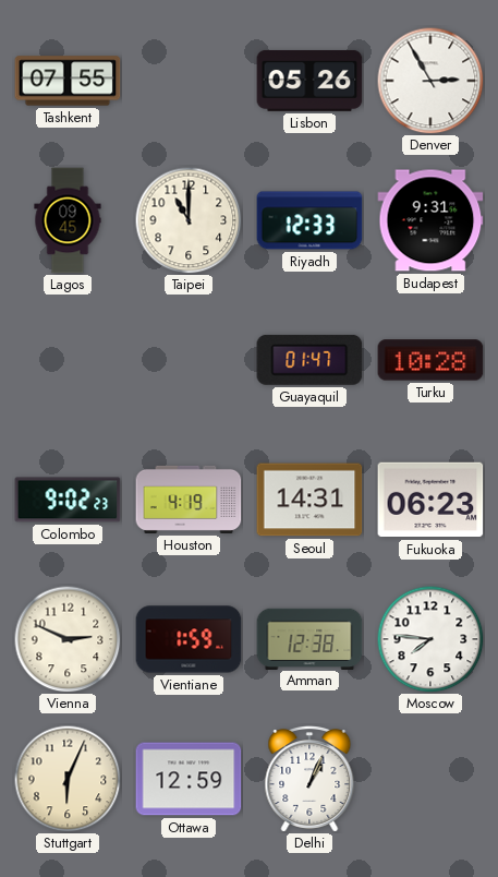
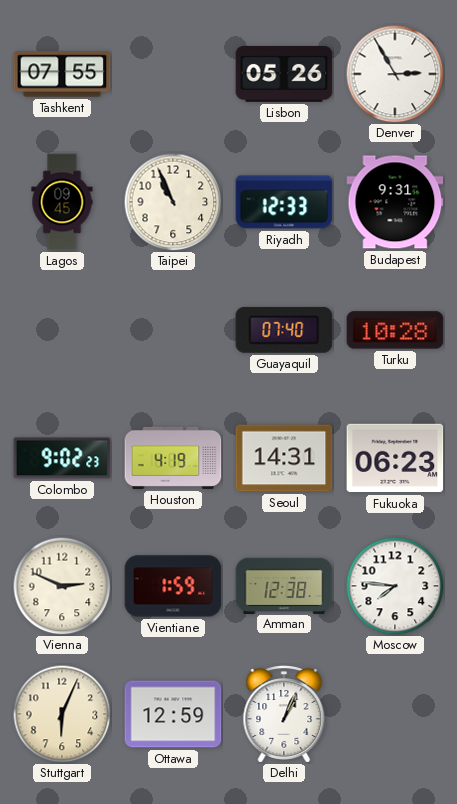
Taipei: 11:00 -> 10:56 (173, 202)
Guayaquil: 01:47 -> 07:40 (284, 330)
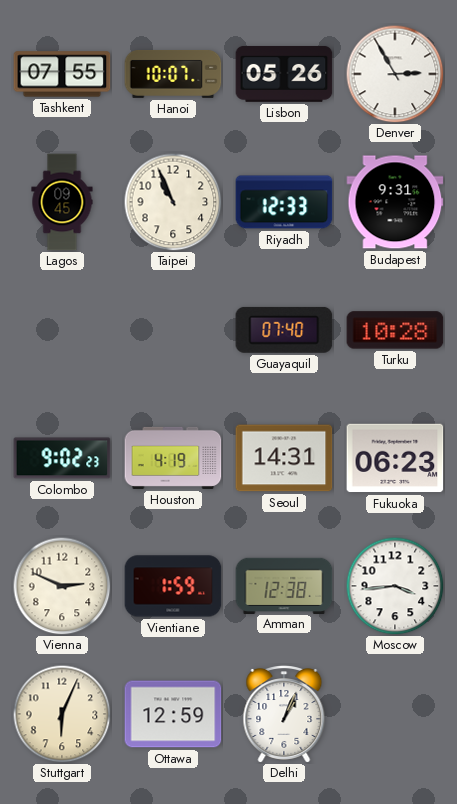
Hanoi: none -> 10:07 (173, 74)
Moscow: 7:46 -> 3:44 (395, 586)
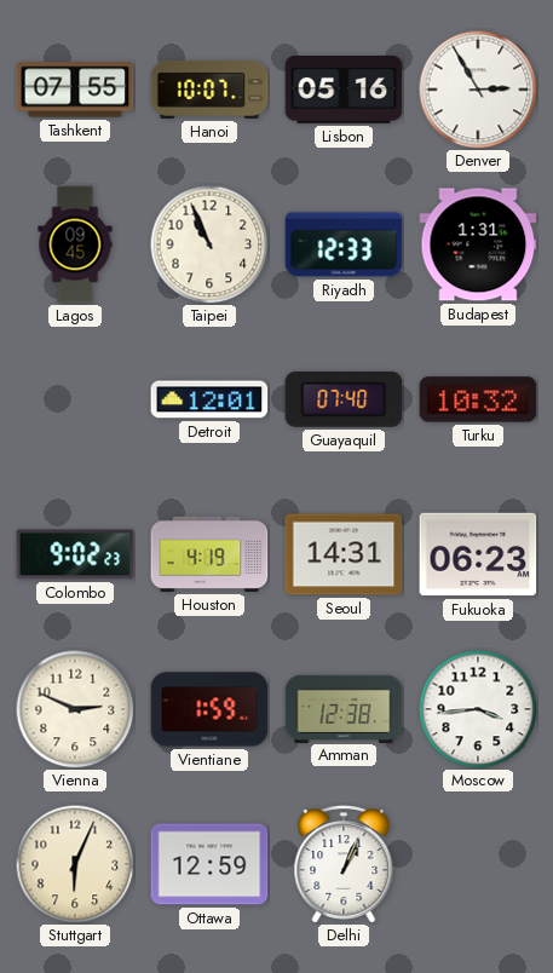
Lisbon: 05:26 -> 05:16 (344, 90)
Budapest: 9:31 -> 1:31 (478, 244)
Detroit: none -> 12:01 (209, 399)
Turku: 10:28 -> 10:32 (478, 399)
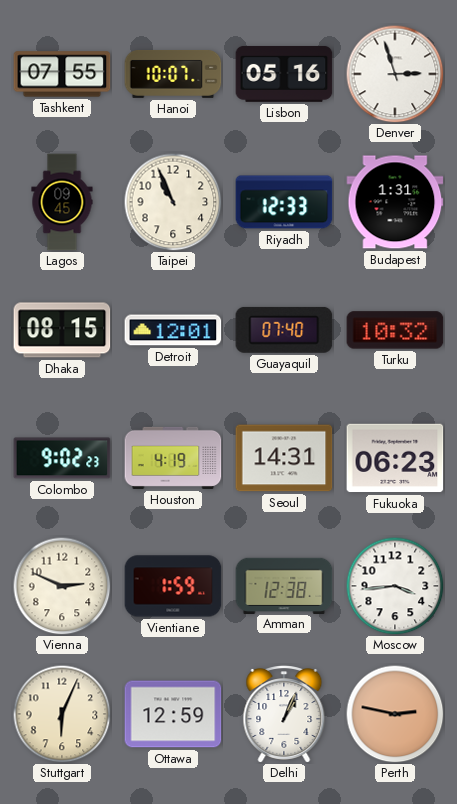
Denver: 2:55 -> 2:57 (395, 74)
Dhaka: none -> 08:15 (62, 330)
Perth: none -> 2:47 (395, 714)
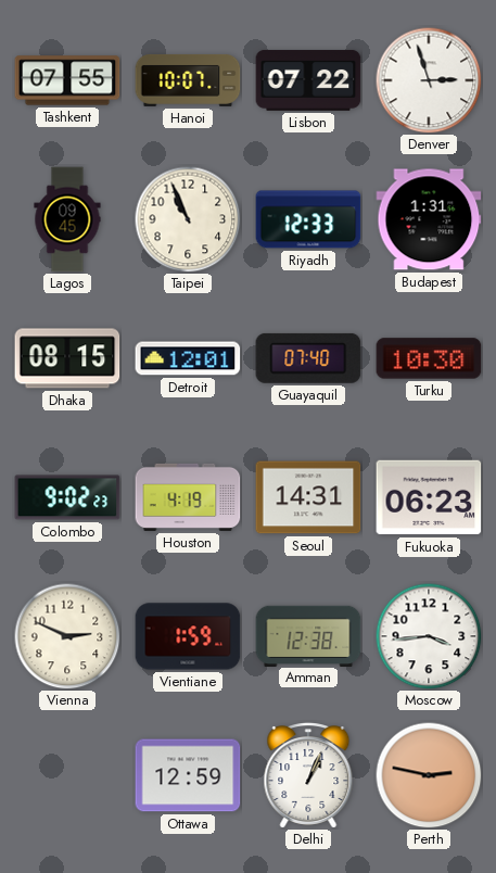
Lisbon: 05:16 -> 07:22 (308, 80)
Turku: 10:32 -> 10:30 (429, 358)
Stuttgart: 6:04 -> none (62, 714)
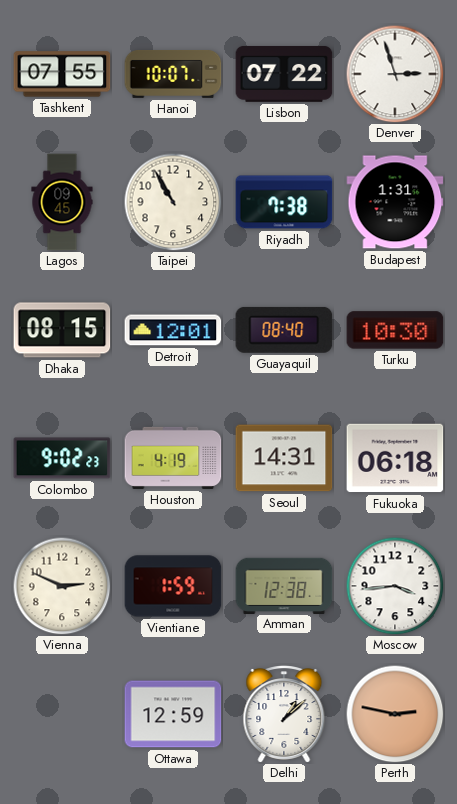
Taipei: 10:56 -> 10:55 (173, 202)
Riyadh: 12:33 -> 7:38 (284, 202)
Guayaquil: 07:40 -> 08:40 (284, 330)
Fukuoka: 06:23 -> 06:18 (395, 458)
Delhi: 1:04 -> 1:08 (284, 715)
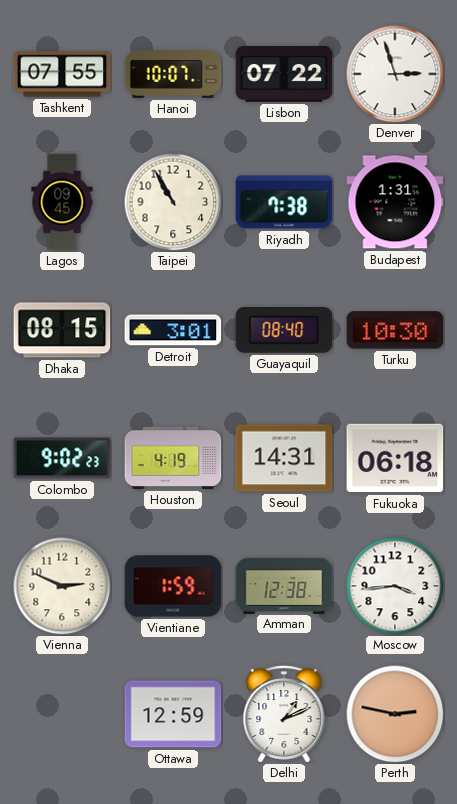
Detroit: 12:01 -> 3:01 (173, 330)
Delhi: 1:08 -> 1:11 (284, 715)
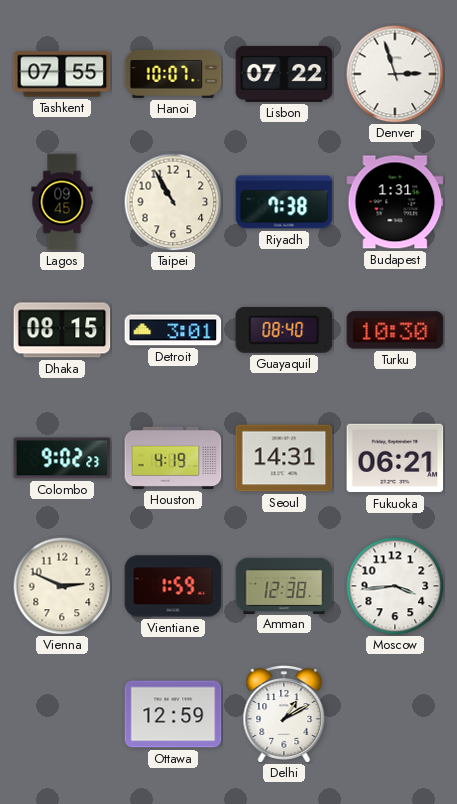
Fukuoka: 06:18 -> 06:21 (395, 458)
Delhi: 1:11 -> 1:10 (284, 715)
Perth: 2:47 -> none (395, 714)
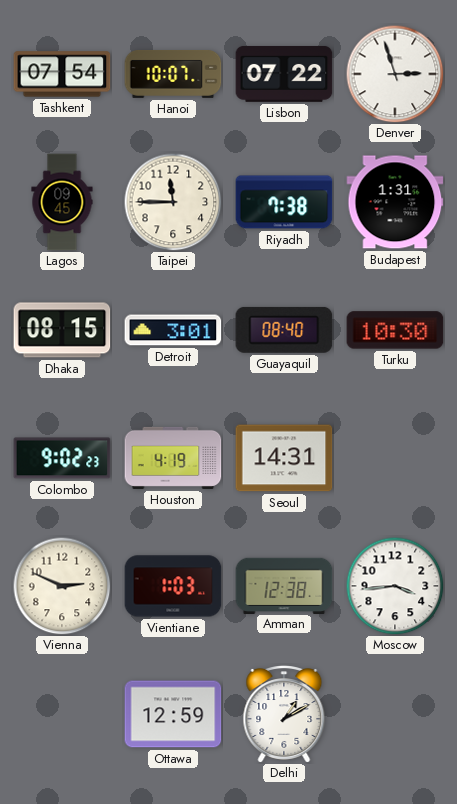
Tashkent: 07:55 -> 07:54 (62, 74)
Taipei: 10:55 -> 11:45 (173, 202)
Fukuoka: 06:21 -> none (395, 458)
Vientiane: 1:59 -> 1:03 (173, 586)
